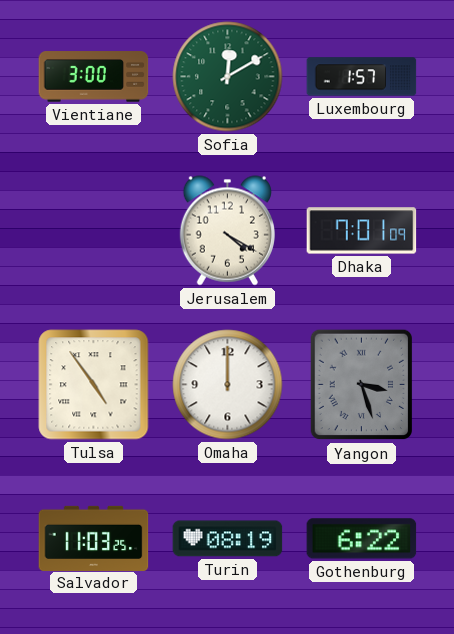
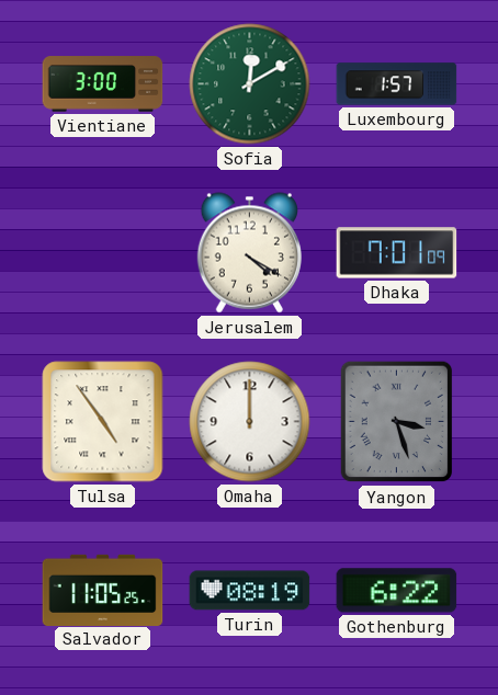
Salvador: 11:03 -> 11:05 (103, 590)
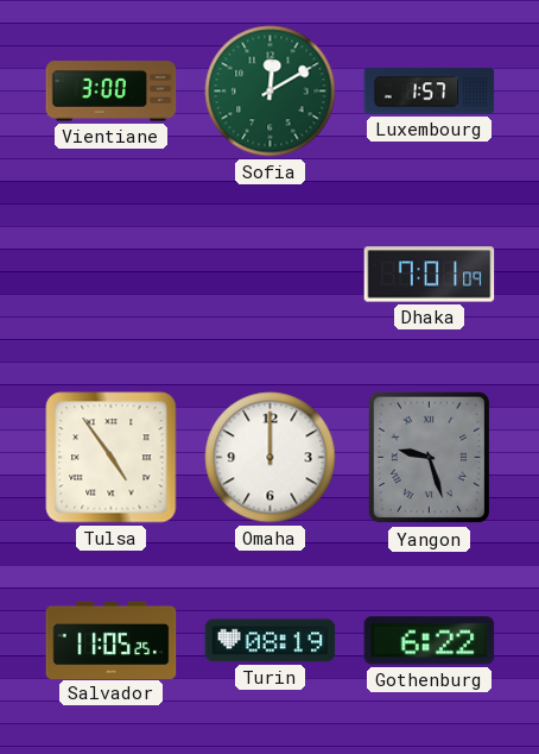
Jerusalem: 4:20 -> none (249, 253)
Yangon: 3:27 -> 9:27 (429, 458)
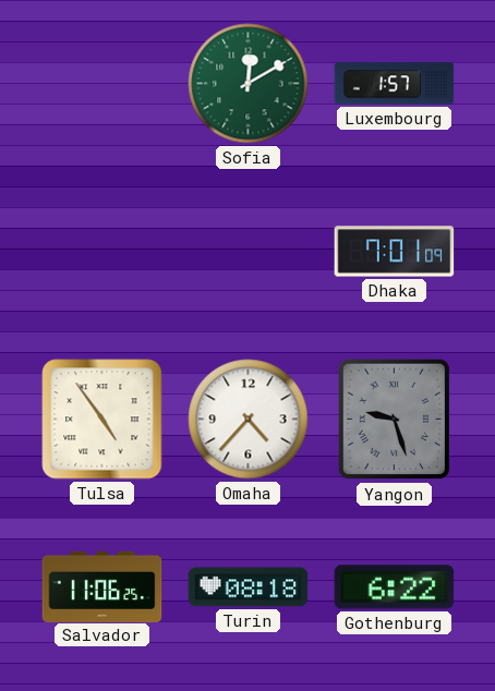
Vientiane: 3:00 -> none (112, 92)
Omaha: 12:00 -> 4:37 (249, 420)
Salvador: 11:05 -> 11:06 (102, 586)
Turin: 08:19 -> 08:18 (249, 587)
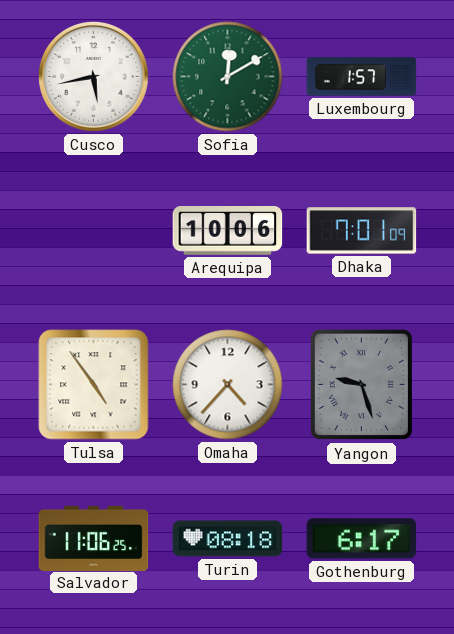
Cusco: none -> 5:43 (94, 77)
Arequipa: none -> 10:06 (228, 231)
Gothenburg: 6:22 -> 6:17 (362, 539)
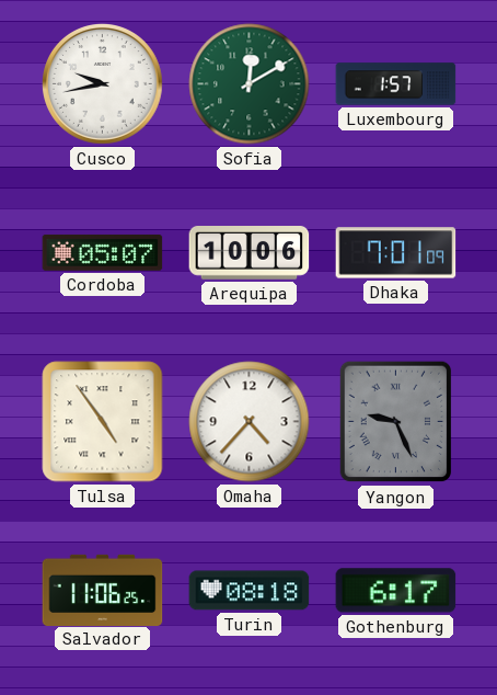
Cusco: 5:43 -> 9:43 (103, 84)
Cordoba: none -> 05:07 (103, 252)
Yangon: 9:27 -> 9:26 (395, 422)
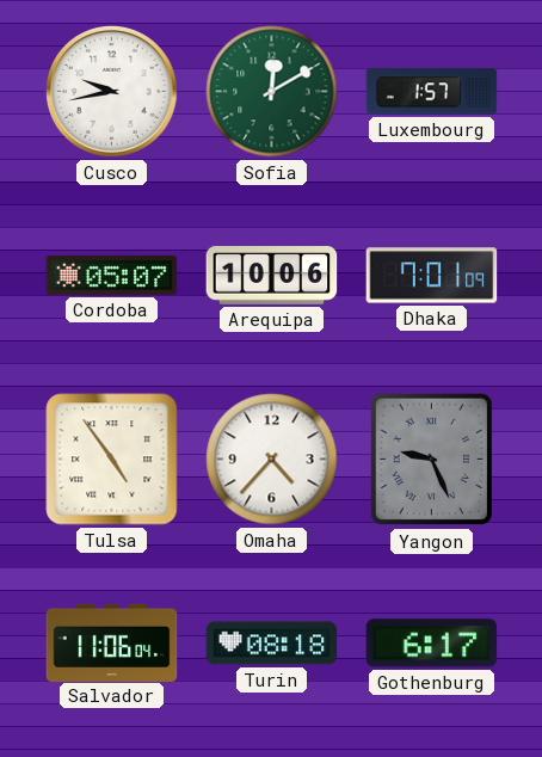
Salvador: 11:06:25 -> 11:06:04 (112, 642)
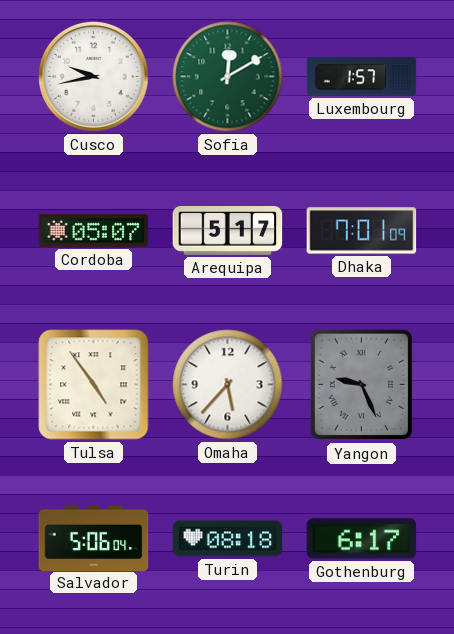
Arequipa: 10:06 -> 5:17 (228, 231)
Omaha: 4:37 -> 5:37 (228, 385)
Salvador: 11:06 -> 5:06 (94, 538)
